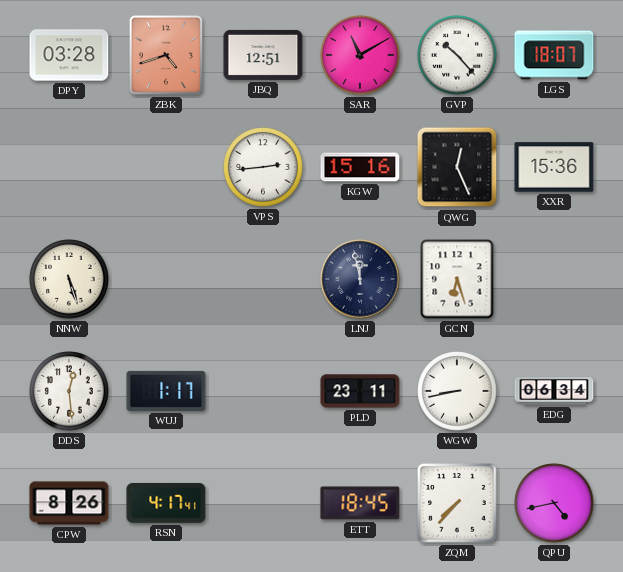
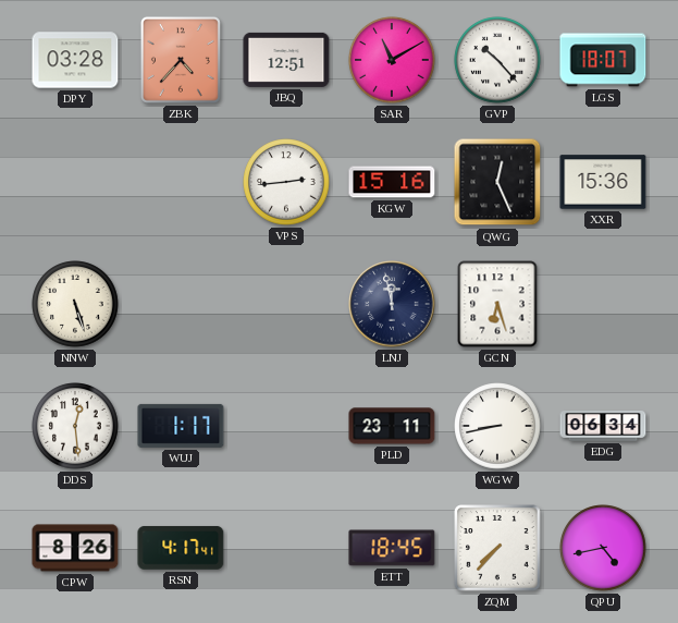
ZBK: 4:42 -> 4:37 (181, 60)
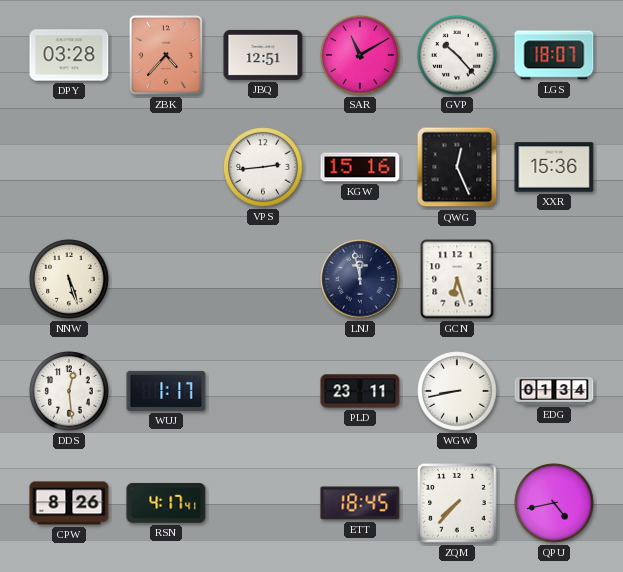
EDG: 06:34 -> 01:34 (554, 392)
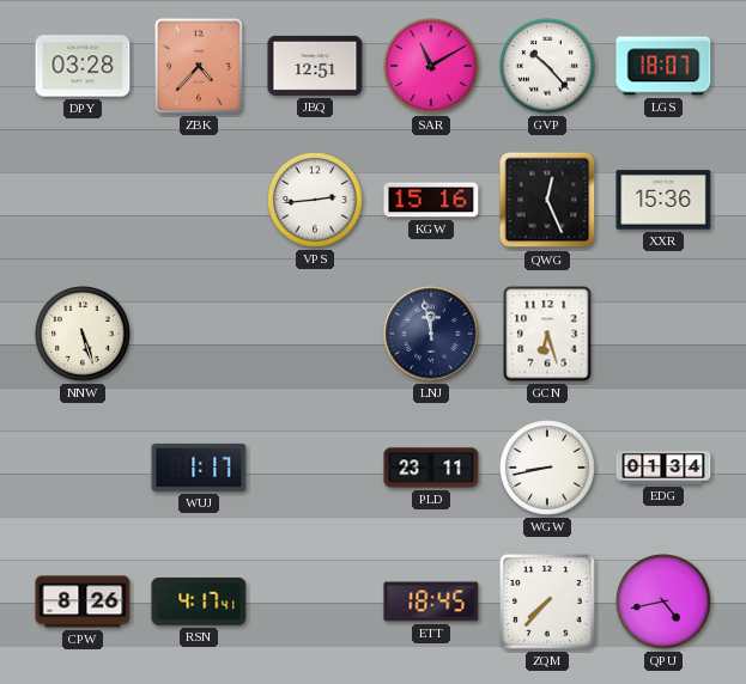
DDS: 12:29 -> none (69, 391)
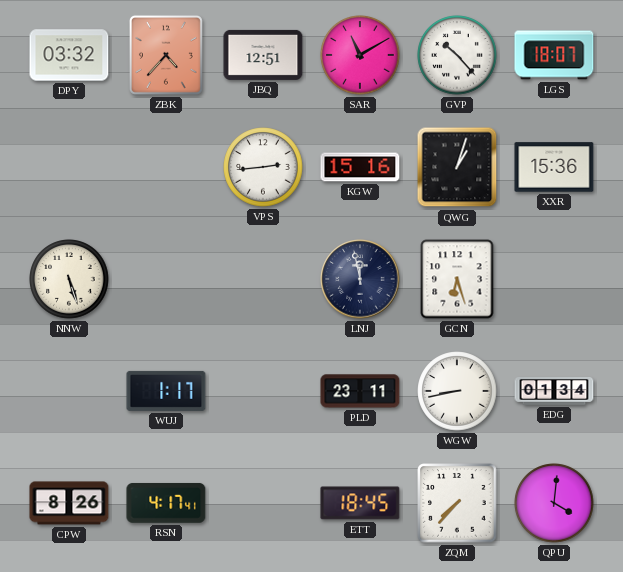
DPY: 03:28 -> 03:32 (69, 55)
QWG: 12:26 -> 1:03 (457, 167)
QPU: 4:43 -> 4:01 (554, 503)
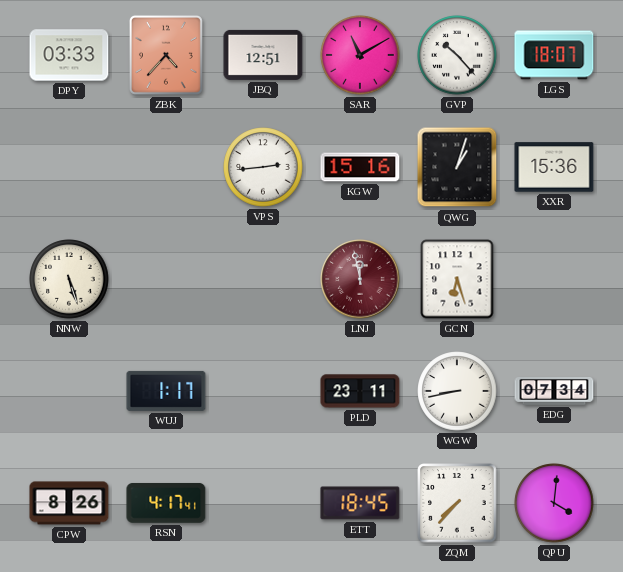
DPY: 03:32 -> 03:33 (69, 55)
LNJ dial: navy -> burgundy (360, 279)
EDG: 01:34 -> 07:34 (554, 392)
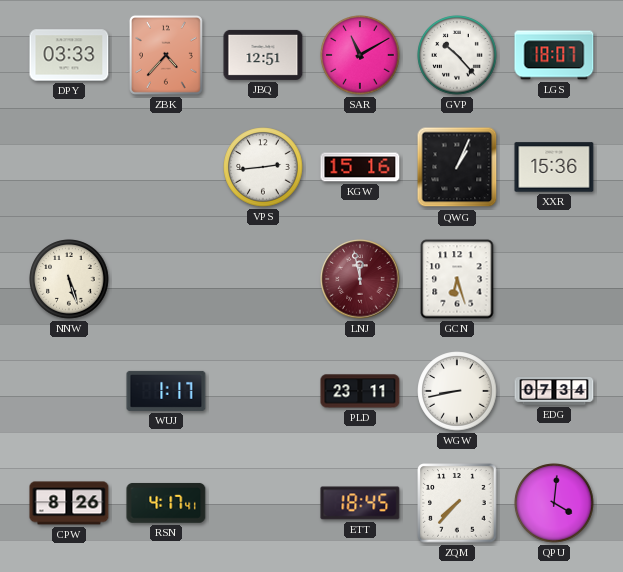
QWG: 1:03 -> 1:04 (457, 167)
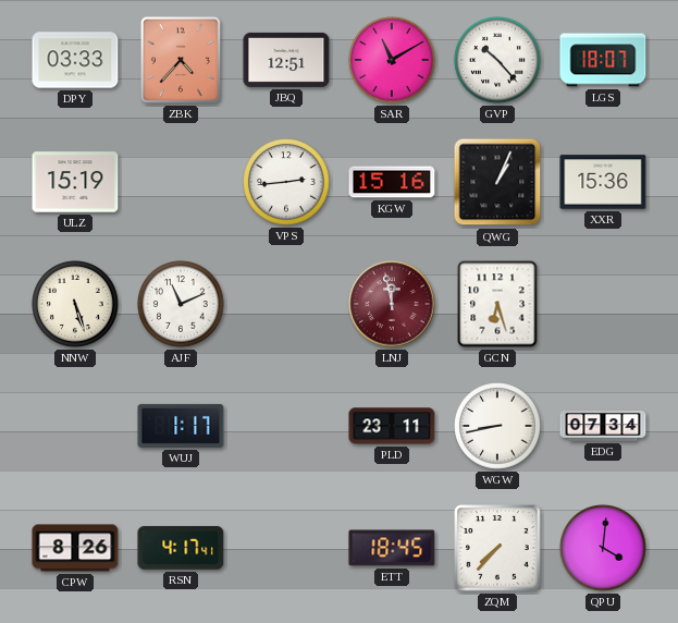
ULZ: none -> 15:19 (75, 182)
AJF: none -> 11:11 (181, 304)
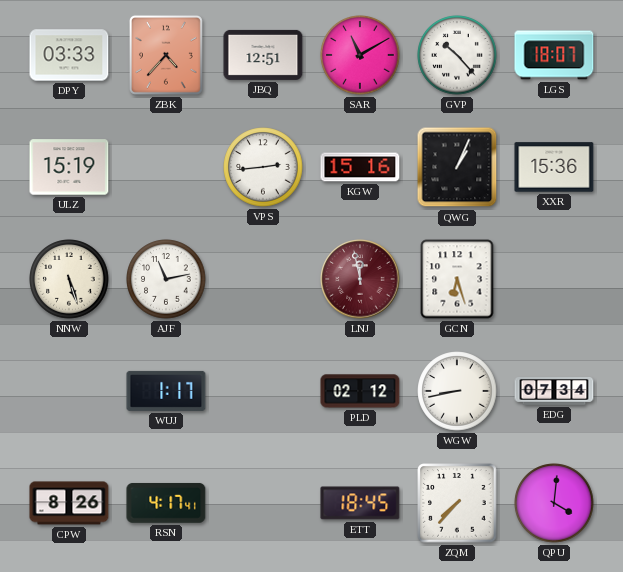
AJF: 11:11 -> 11:13 (166, 279)
PLD: 23:11 -> 02:12 (360, 391)
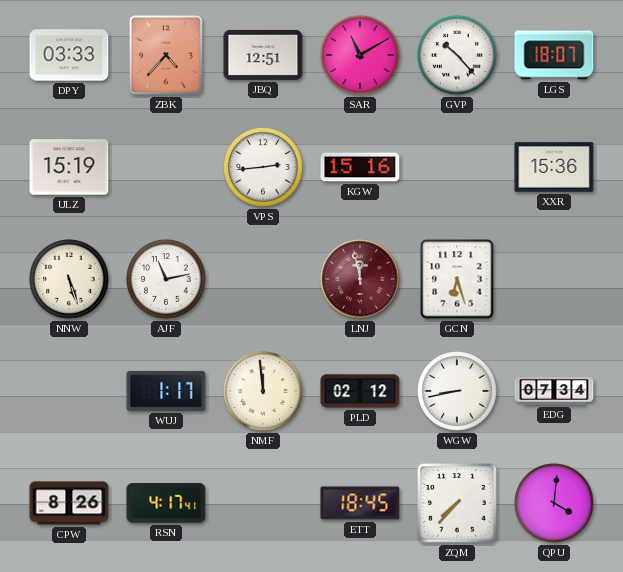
QWG: 1:04 -> none (457, 167)
NMF: none -> 11:59 (263, 391)
